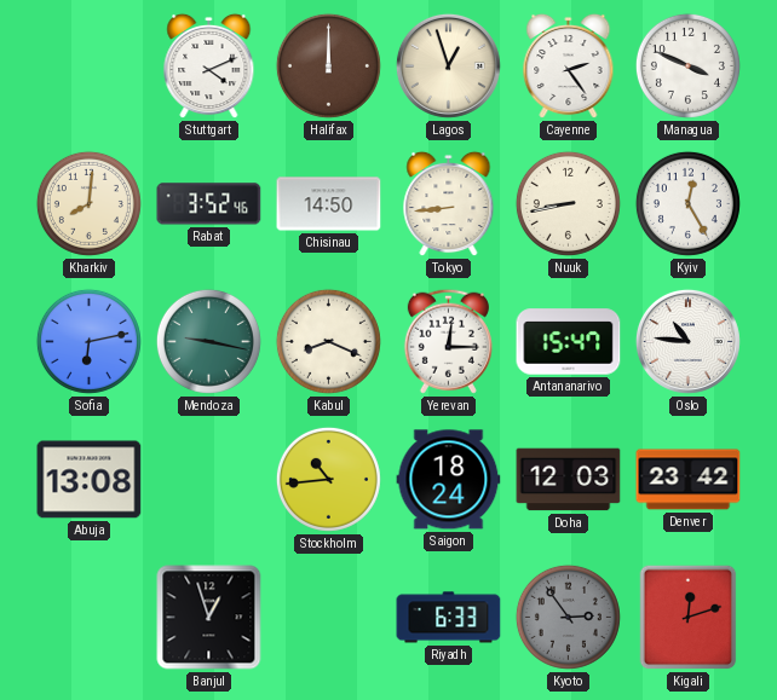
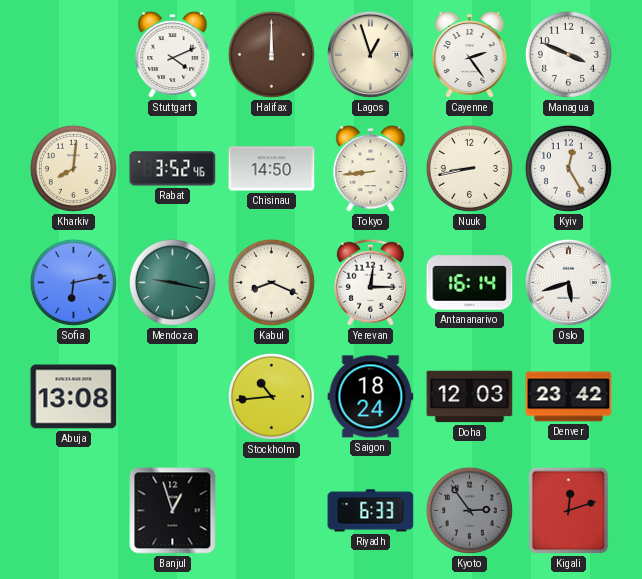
Antananarivo: 15:47 -> 16:14 (470, 283)
Oslo: 10:46 -> 5:42 (568, 282)
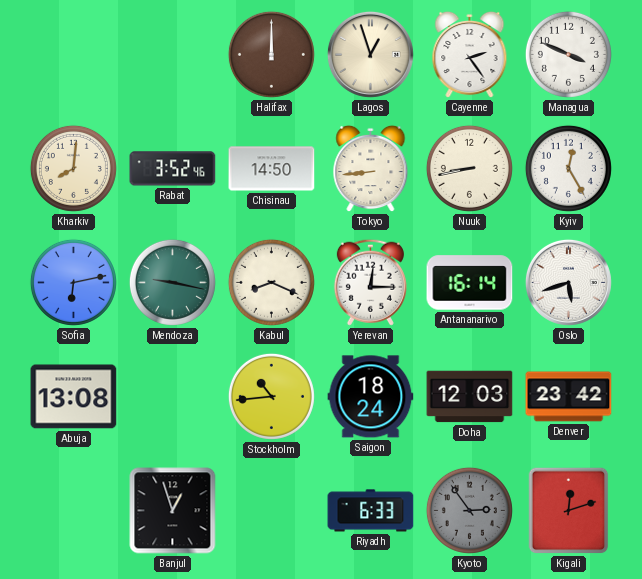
Stuttgart: 4:11 -> none (173, 55)
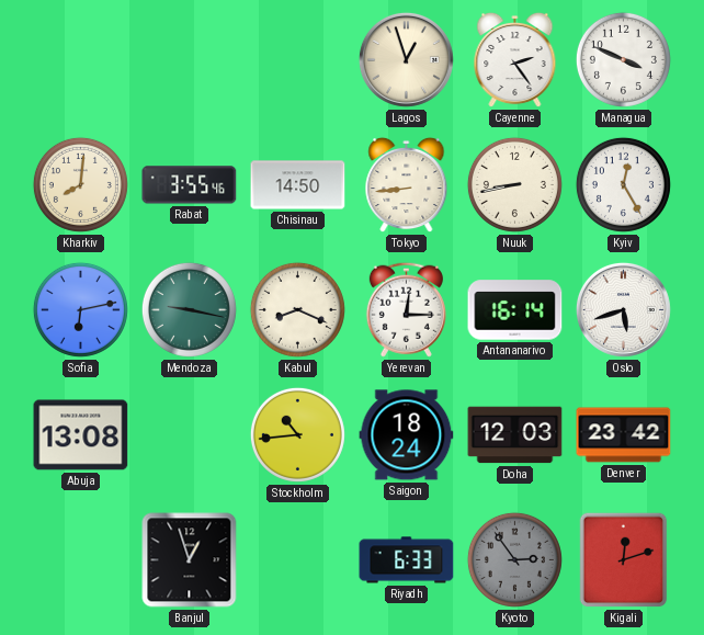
Halifax: 12:00 -> none (271, 54)
Rabat: 3:52 -> 3:55 (190, 185)
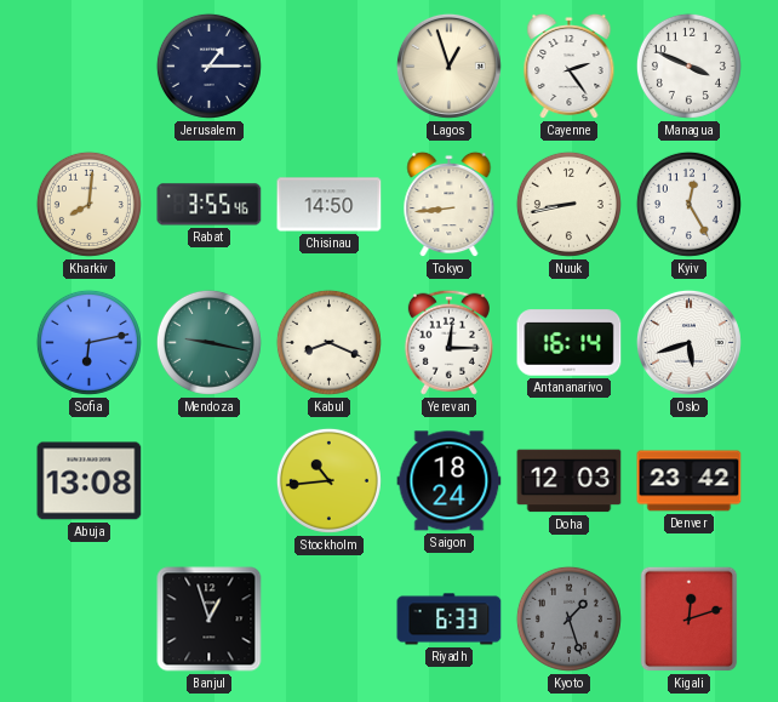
Jerusalem: none -> 1:15 (208, 65)
Kyoto: 2:54 -> 1:27 (568, 618)
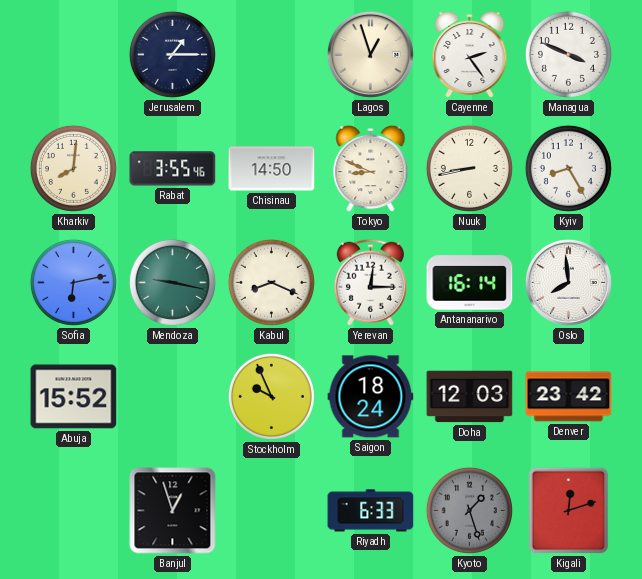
Tokyo: 8:44 -> 8:49 (371, 169)
Kyiv: 12:25 -> 8:25 (568, 168)
Oslo: 5:42 -> 7:59 (568, 282)
Abuja: 13:08 -> 15:52 (74, 397)
Stockholm: 10:44 -> 9:56 (271, 396)
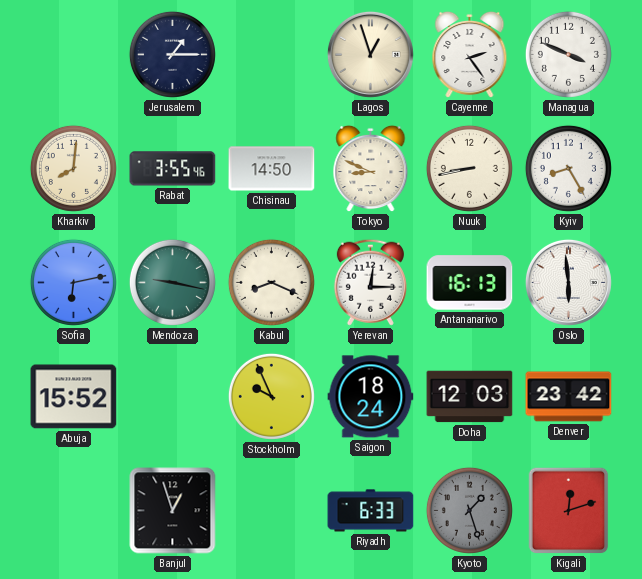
Antananarivo: 16:14 -> 16:13 (470, 283)
Oslo: 7:59 -> 5:59 (568, 282)
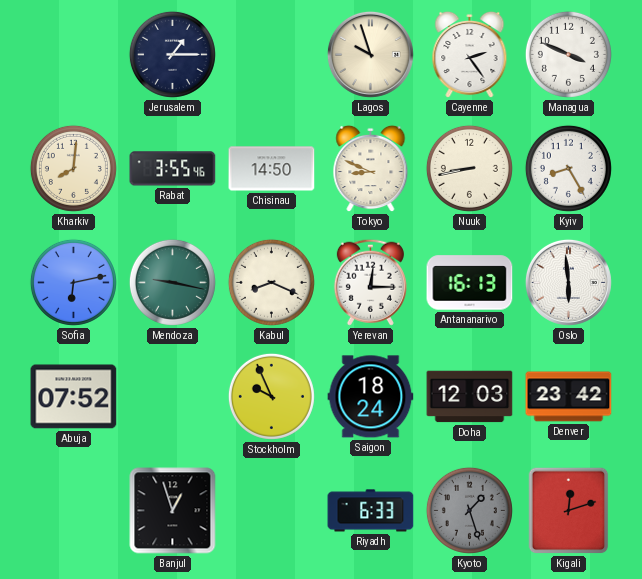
Lagos: 12:57 -> 9:57 (370, 54)
Abuja: 15:52 -> 07:52 (74, 397)
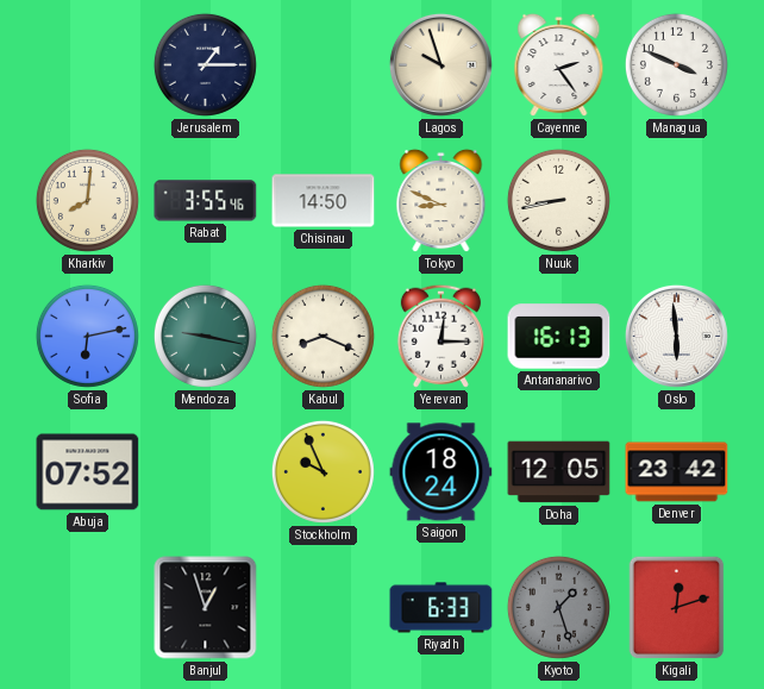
Kyiv: 8:25 -> none (568, 168)
Doha: 12:03 -> 12:05 (559, 472)
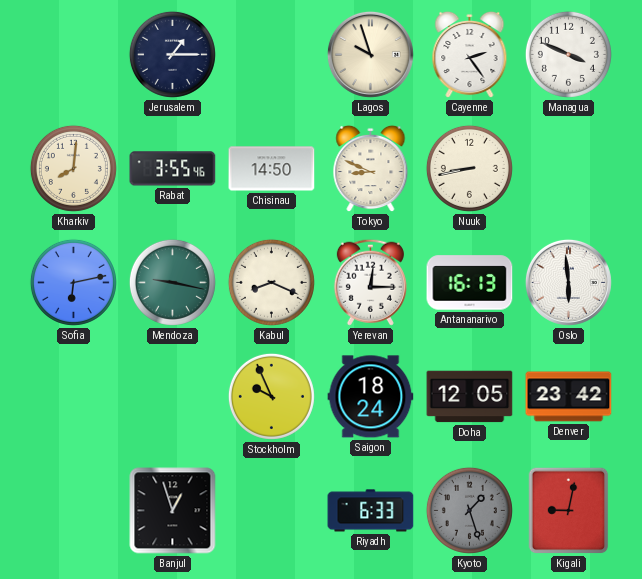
Abuja: 07:52 -> none (88, 472)
Kigali: 12:12 -> 9:02 (569, 511)
